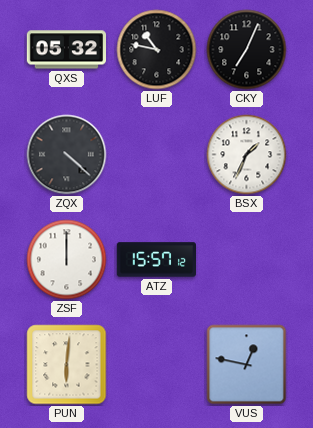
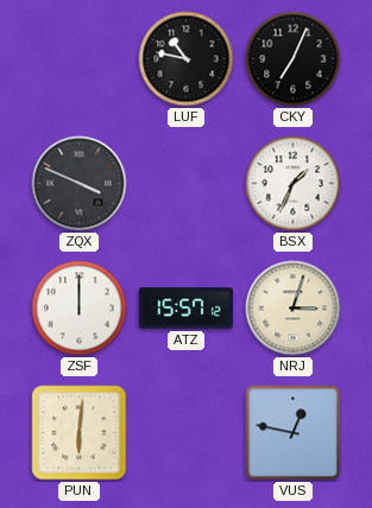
QXS: 05:32 -> none (66, 50)
ZQX: 4:22 -> 3:49 (80, 184)
NRJ: none -> 3:03 (294, 309)
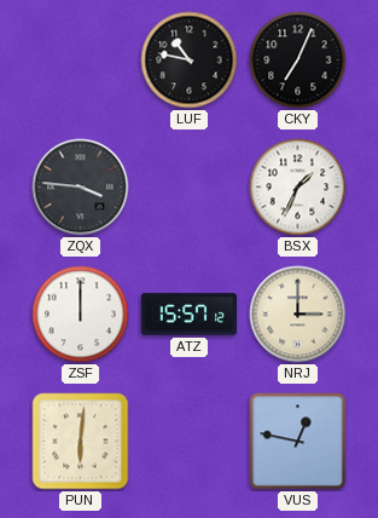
ZQX: 3:49 -> 3:46 (81, 188)
NRJ: 3:03 -> 3:00 (298, 315)
